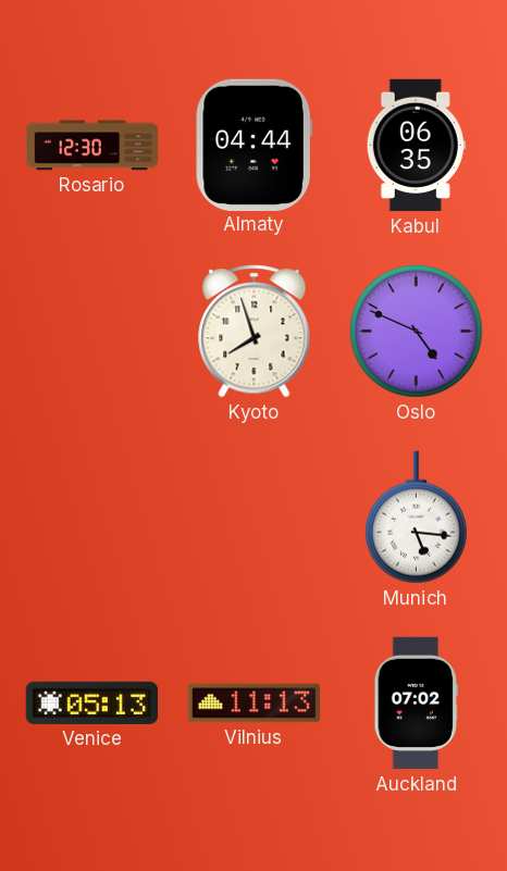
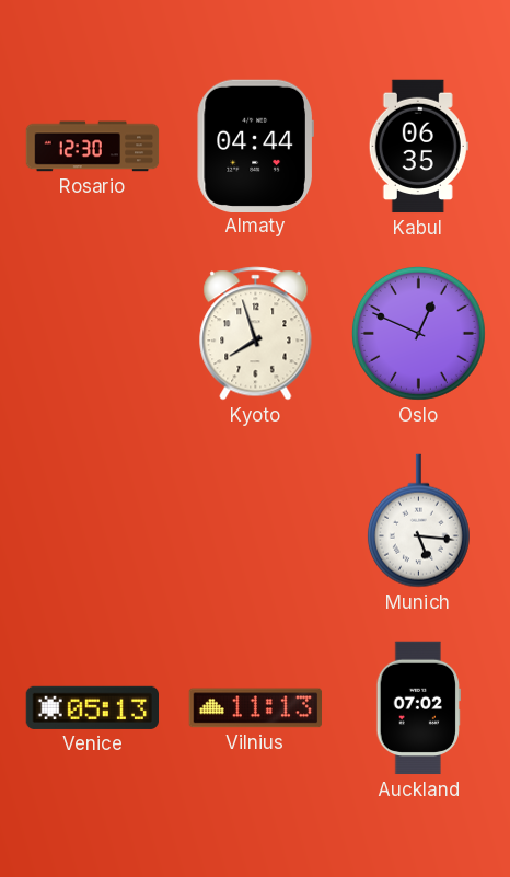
Oslo: 4:49 -> 12:49 (418, 333)
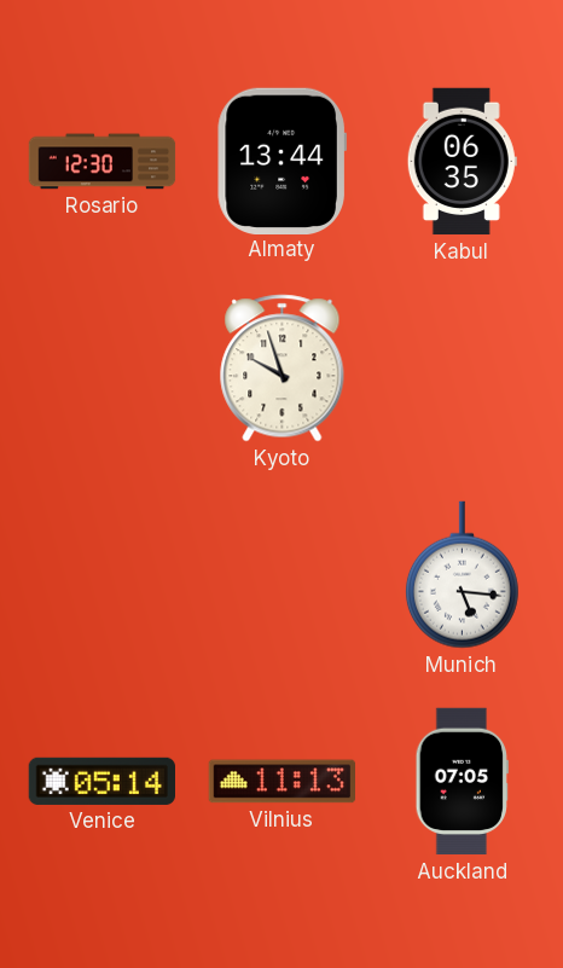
Almaty: 04:44 -> 13:44 (281, 161)
Kyoto: 7:57 -> 9:57 (283, 369)
Oslo: 12:49 -> none (418, 333)
Venice: 05:13 -> 05:14 (101, 781)
Auckland: 07:02 -> 07:05 (462, 782)
